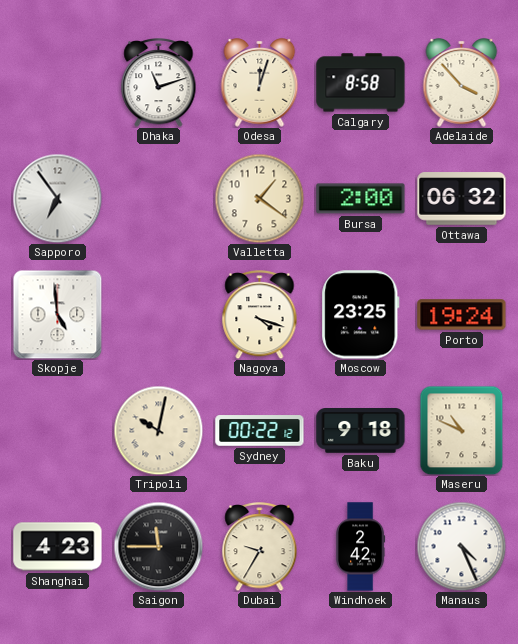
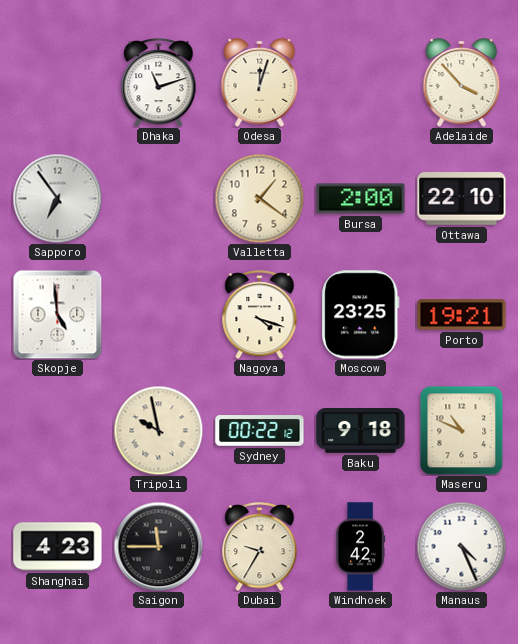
Calgary: 8:58 -> none (361, 83)
Ottawa: 06:32 -> 22:10 (462, 199)
Porto: 19:24 -> 19:21 (462, 315)
Tripoli: 10:02 -> 9:58 (158, 430)
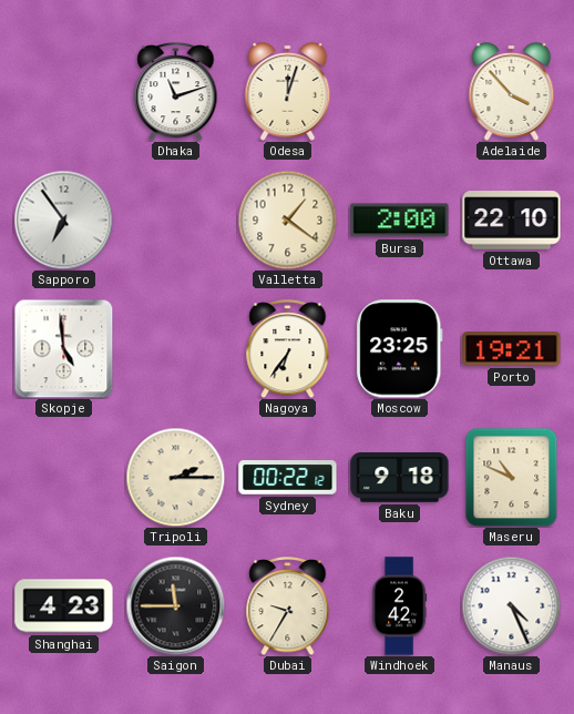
Nagoya: 4:18 -> 6:36 (288, 349)
Tripoli: 9:58 -> 2:15 (175, 477)
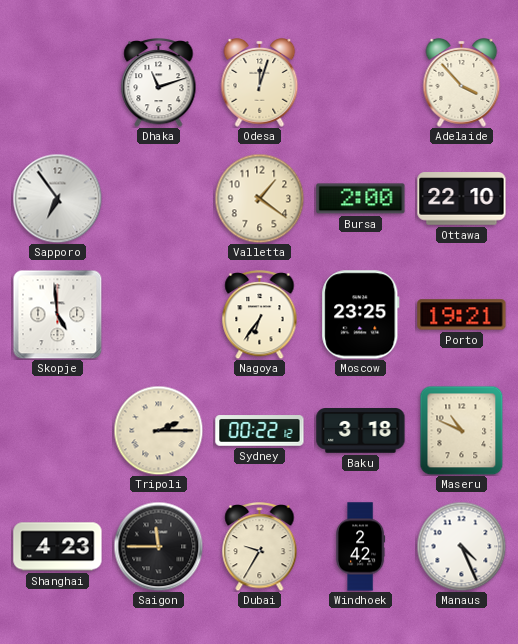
Baku: 9:18 -> 3:18 (361, 431)
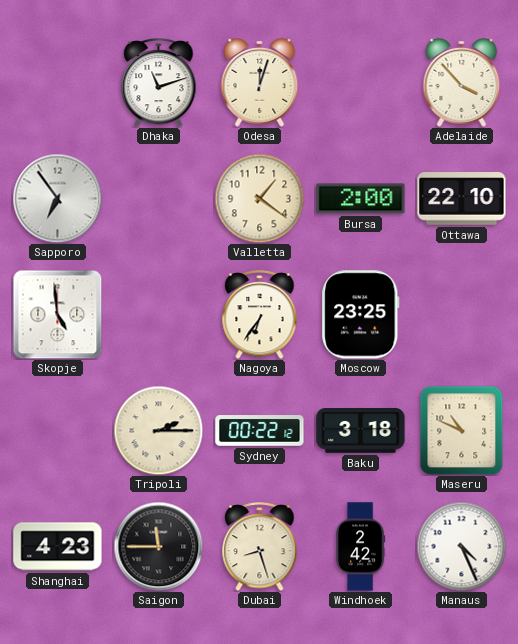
Porto: 19:21 -> none (462, 315)
Dubai: 9:35 -> 8:27 (260, 547)
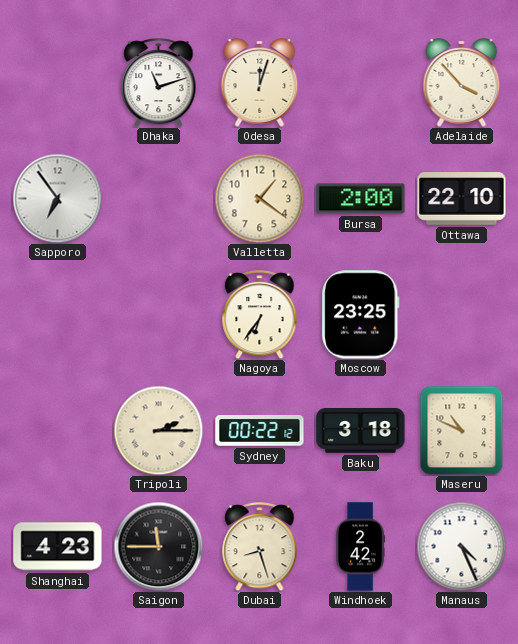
Skopje: 4:59 -> none (57, 314)
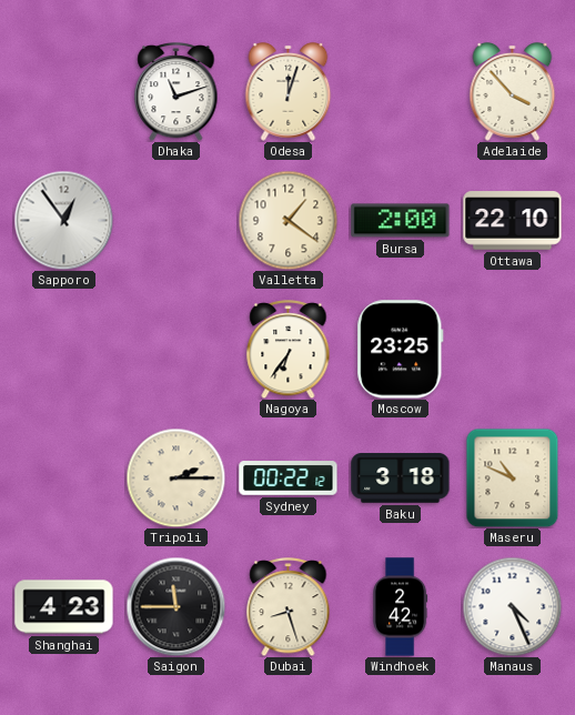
Sapporo: 6:54 -> 12:54 (63, 220)
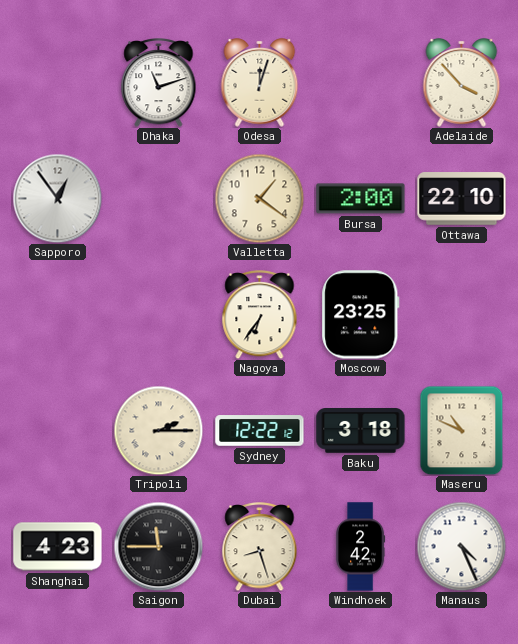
Sydney: 00:22 -> 12:22 (260, 431)
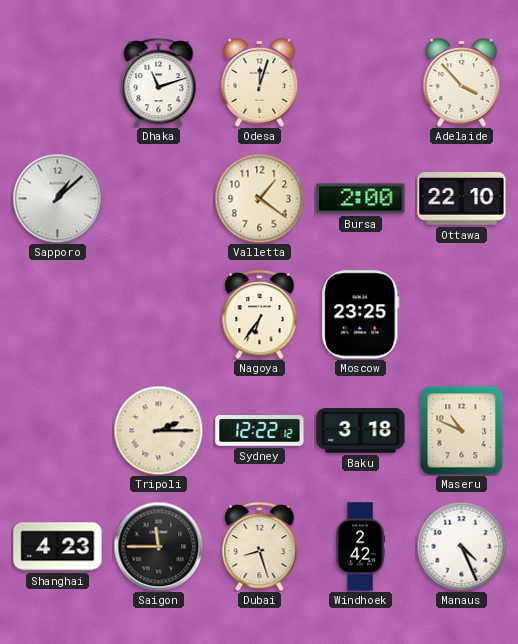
Sapporo: 12:54 -> 1:08 (57, 198)
